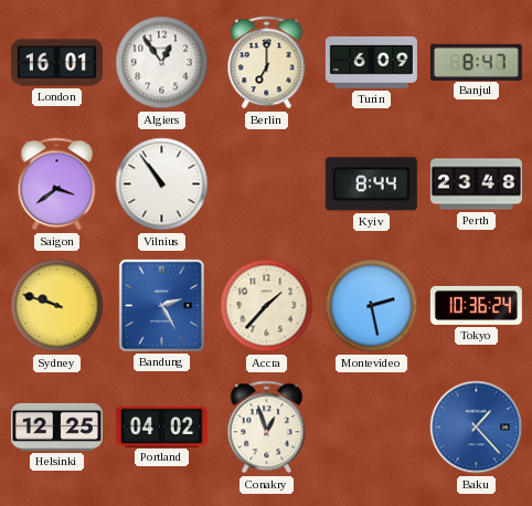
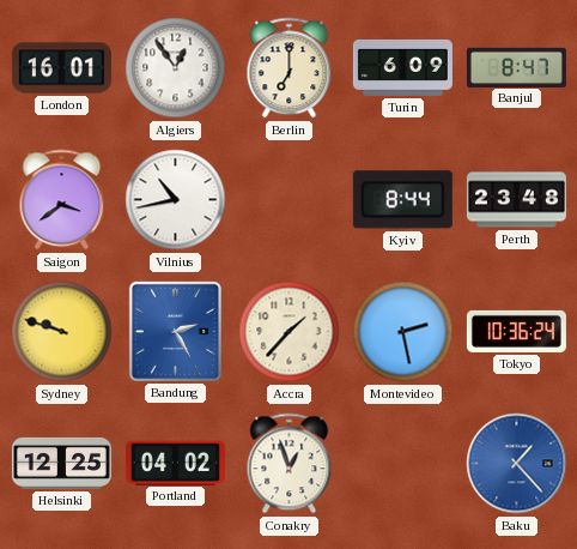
Vilnius: 10:54 -> 10:43 (176, 200)
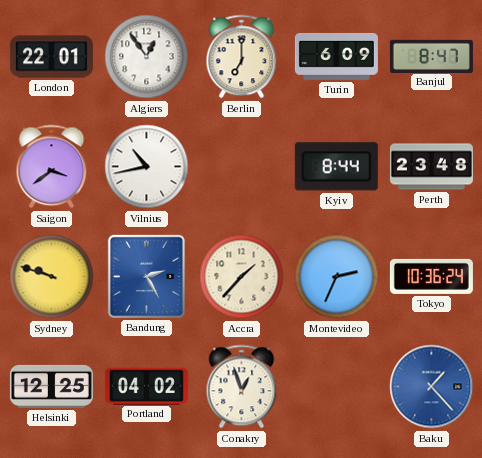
London: 16:01 -> 22:01 (51, 57)
Montevideo: 2:28 -> 2:34 (337, 277)
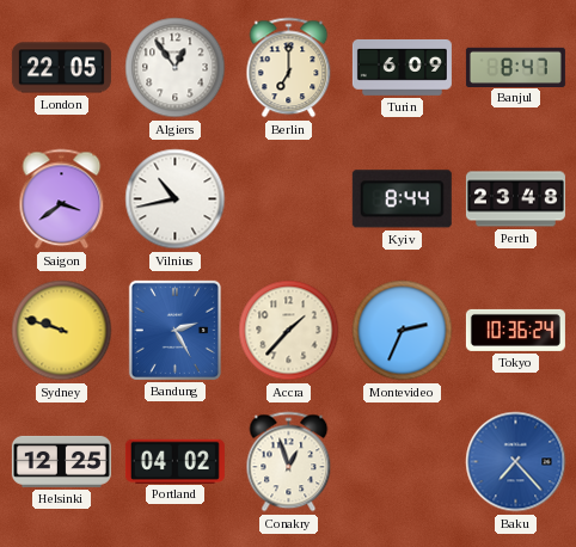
London: 22:01 -> 22:05 (61, 68)
Baku: 1:23 -> 7:23 (516, 462)
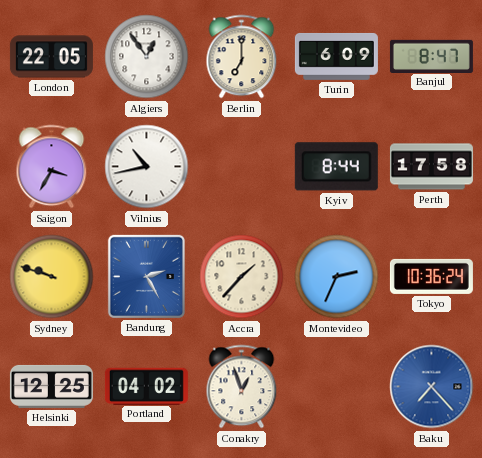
Saigon: 3:39 -> 3:35 (52, 167)
Perth: 23:48 -> 17:58 (431, 167)
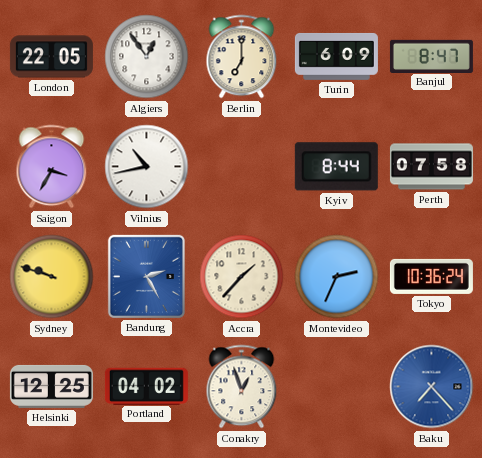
Perth: 17:58 -> 07:58 (431, 167)
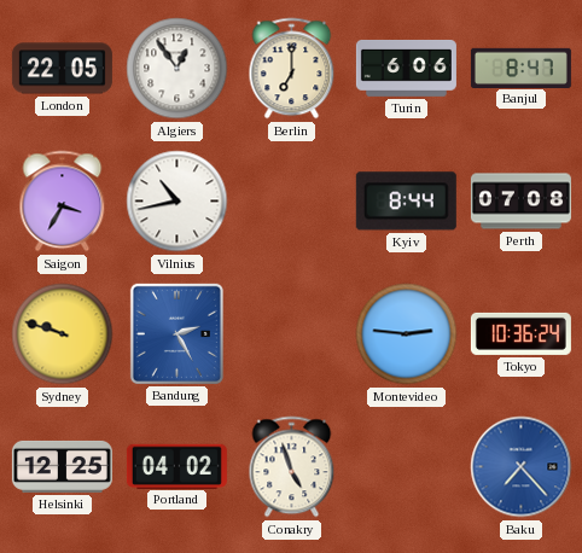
Turin: 6:09 -> 6:06 (406, 68)
Perth: 07:58 -> 07:08 (520, 202)
Accra: 1:37 -> none (242, 277)
Montevideo: 2:34 -> 2:46 (407, 334)
Conakry: 12:57 -> 4:57 (292, 467)
